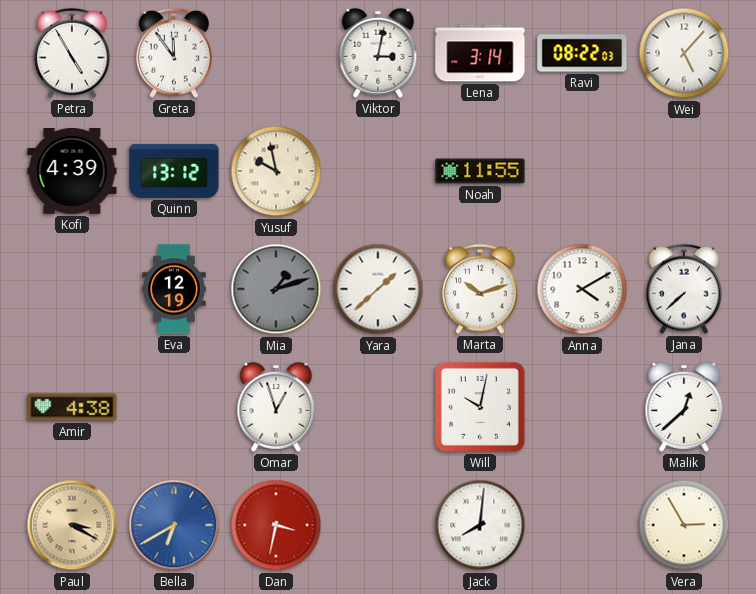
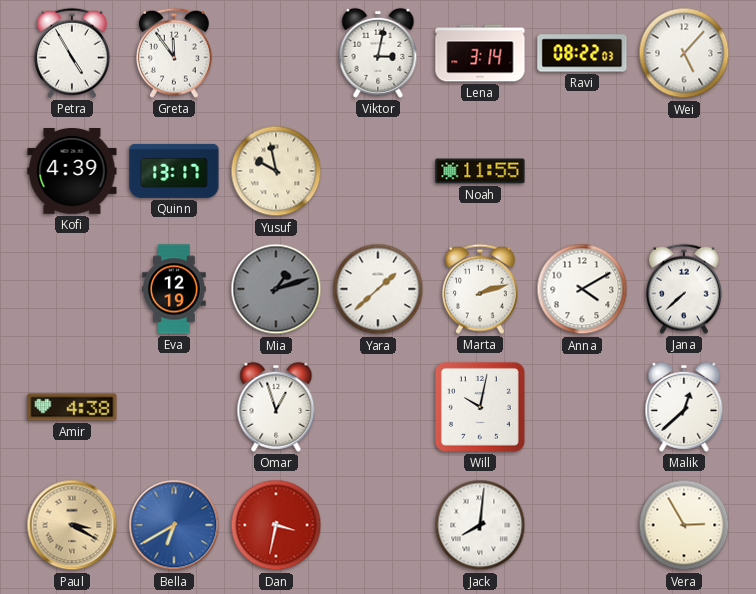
Quinn: 13:12 -> 13:17 (174, 171)
Marta: 10:12 -> 2:12 (480, 289)
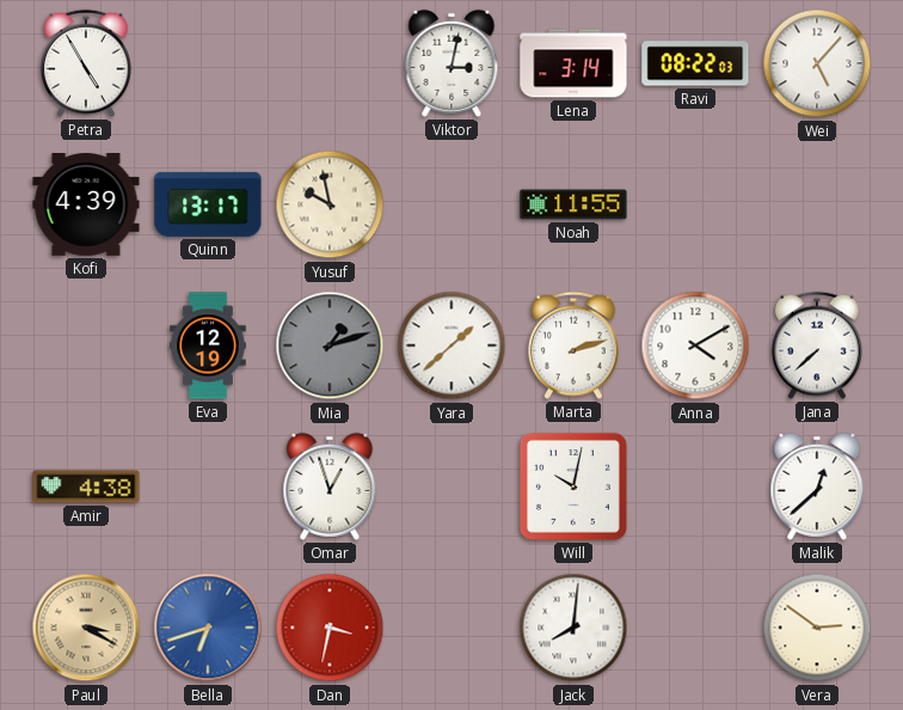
Greta: 11:54 -> none (174, 53)
Bella: 6:40 -> 6:42 (208, 628)
Vera: 2:55 -> 2:51 (817, 628)
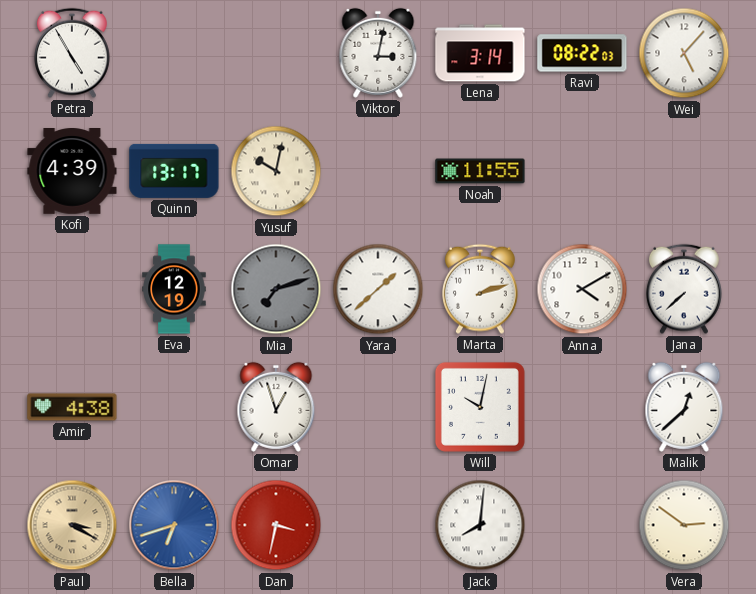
Yusuf: 9:58 -> 10:02 (276, 171)
Mia: 1:12 -> 7:12 (276, 289)
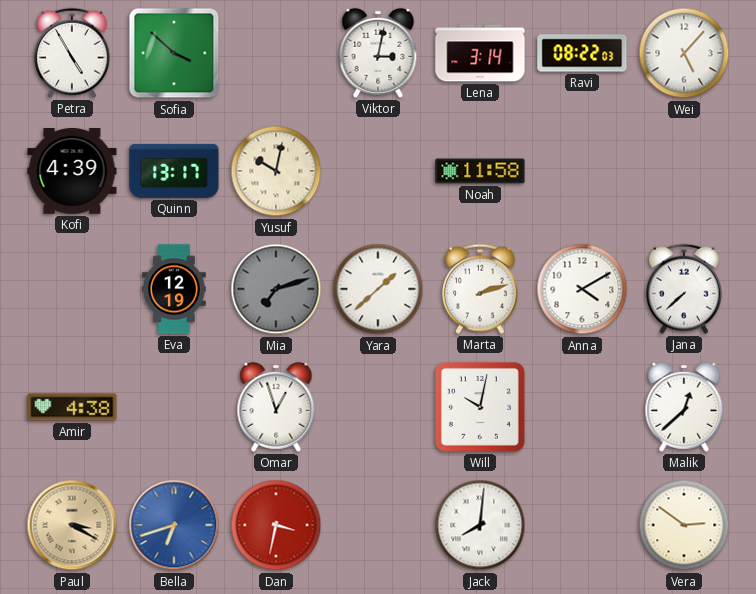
Sofia: none -> 3:52 (174, 53)
Noah: 11:55 -> 11:58 (480, 171)
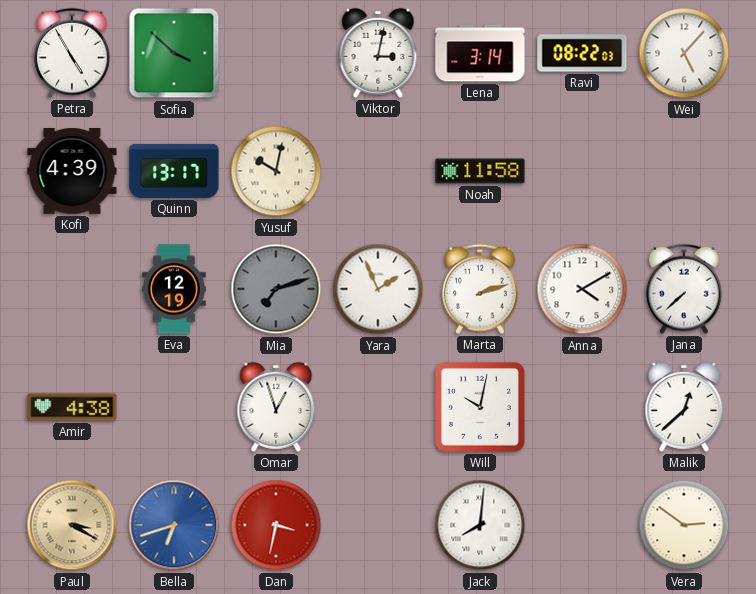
Yara: 1:38 -> 1:56 (378, 289)
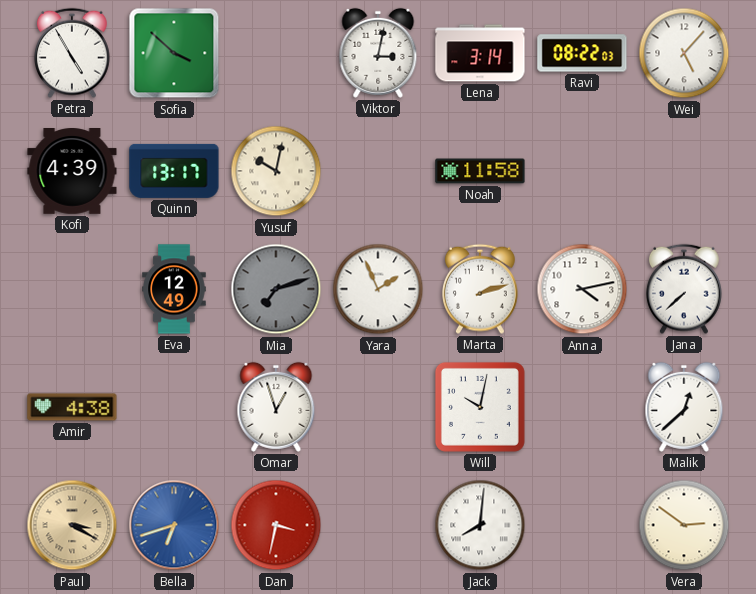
Eva: 12:19 -> 12:49 (174, 289)
Anna: 4:10 -> 4:13 (582, 289)
